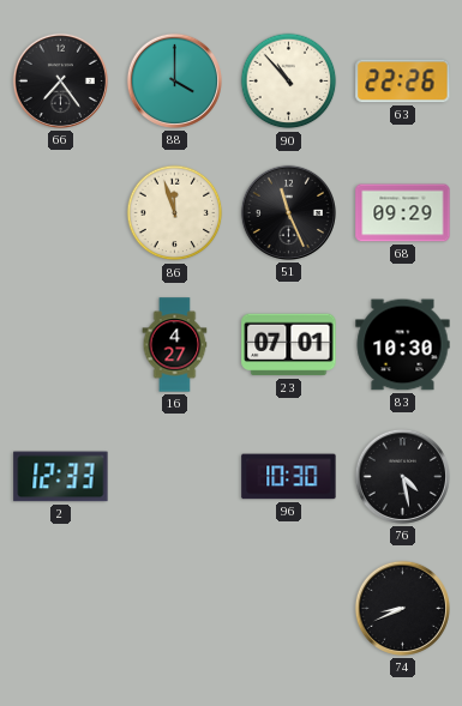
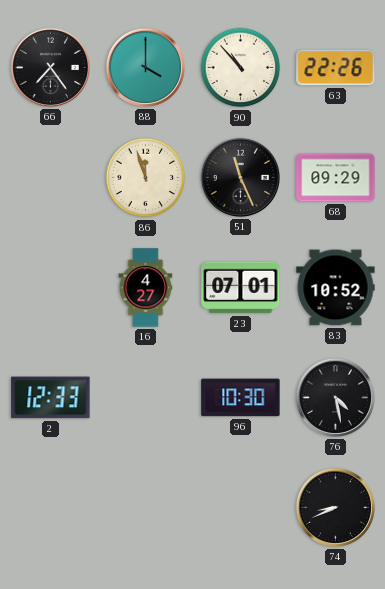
83: 10:30 -> 10:52 (336, 288)
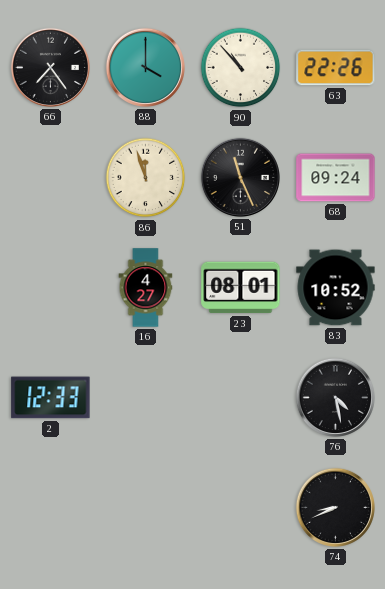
68: 09:29 -> 09:24 (336, 178)
23: 07:01 -> 08:01 (241, 288)
96: 10:30 -> none (241, 398)
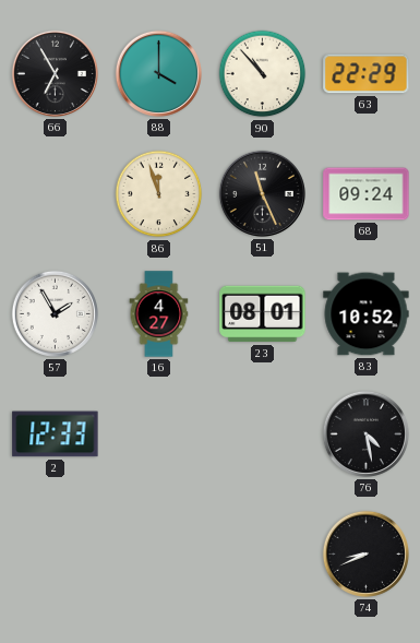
66: 7:24 -> 6:55 (55, 73)
63: 22:26 -> 22:29 (367, 74)
57: none -> 1:55 (55, 313)
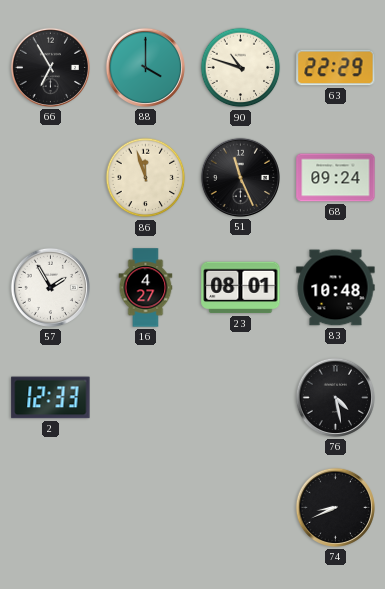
90: 10:53 -> 10:48 (241, 68)
83: 10:52 -> 10:48 (336, 288)
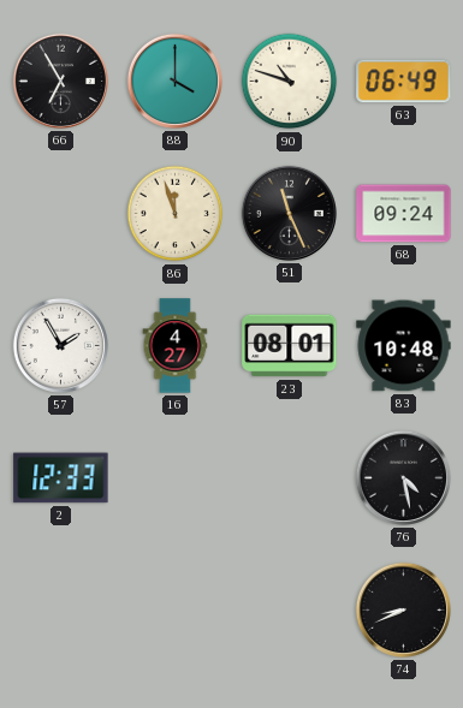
63: 22:29 -> 06:49 (404, 82)
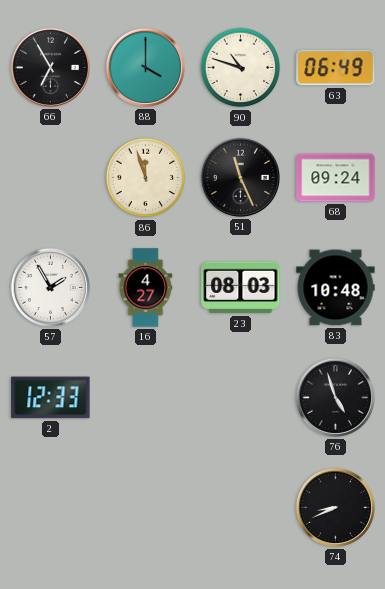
23: 08:01 -> 08:03 (241, 288)
76: 4:28 -> 4:57 (335, 397)
